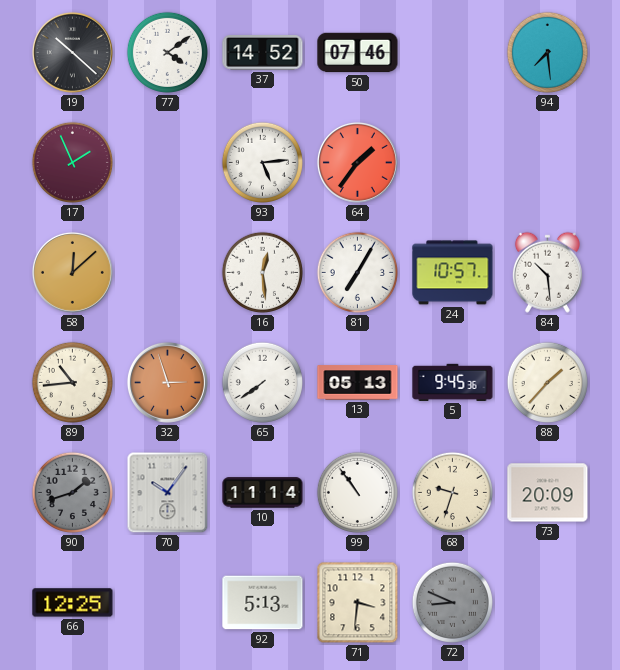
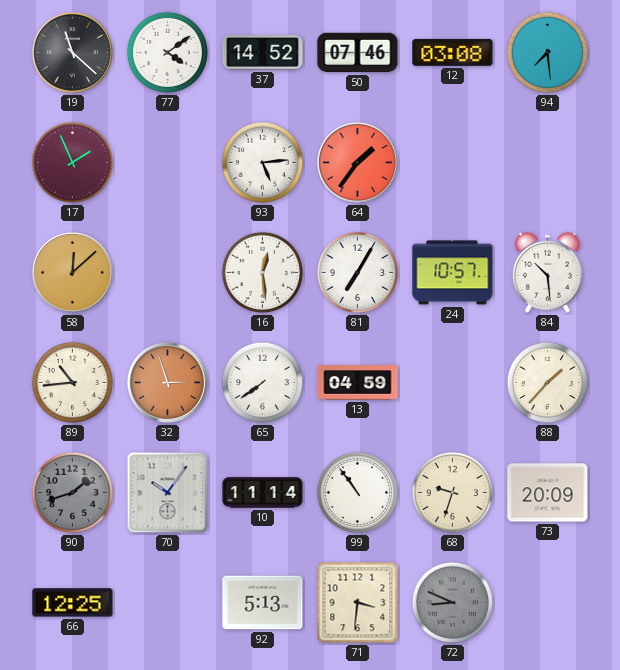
19: 10:22 -> 11:22 (72, 52)
12: none -> 03:08 (453, 52)
13: 05:13 -> 04:59 (358, 383)
5: 9:45 -> none (453, 382)
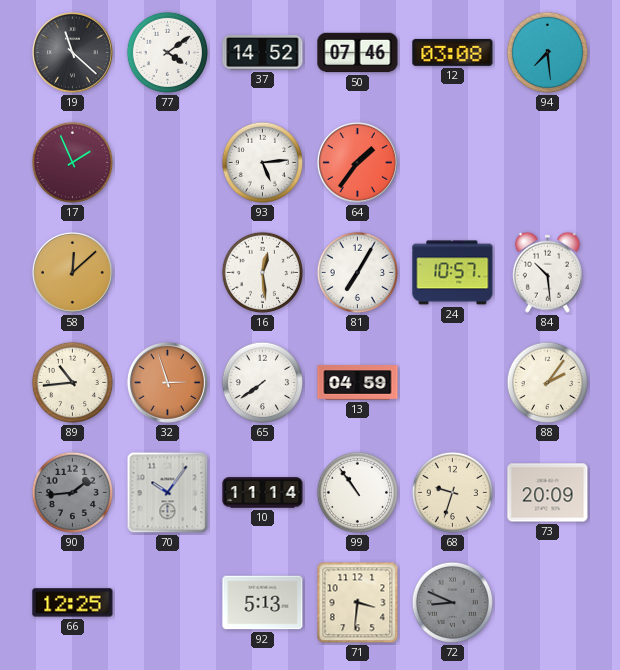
88: 1:37 -> 2:06 (547, 382)
90: 1:42 -> 1:44 (72, 492)
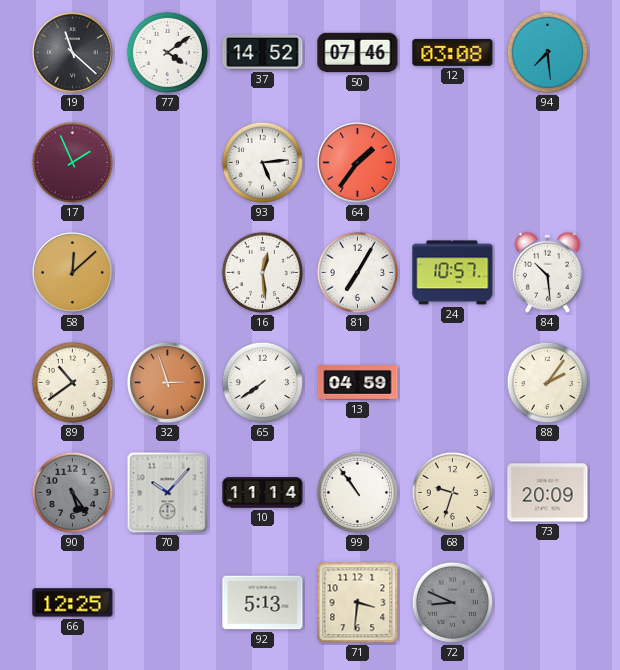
89: 10:44 -> 10:39 (72, 382)
90: 1:44 -> 5:24 (72, 492)
70: 10:06 -> 10:07 (168, 493)
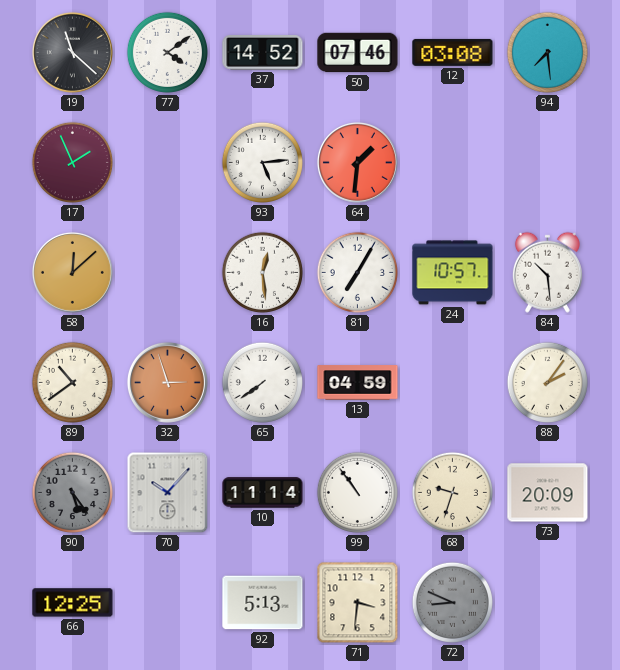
64: 1:36 -> 1:31 (357, 162)
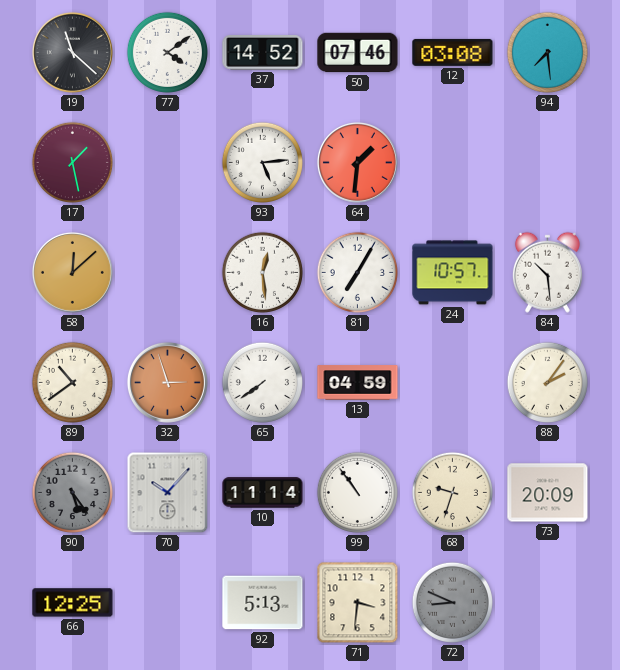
17: 1:56 -> 1:28 (72, 162)
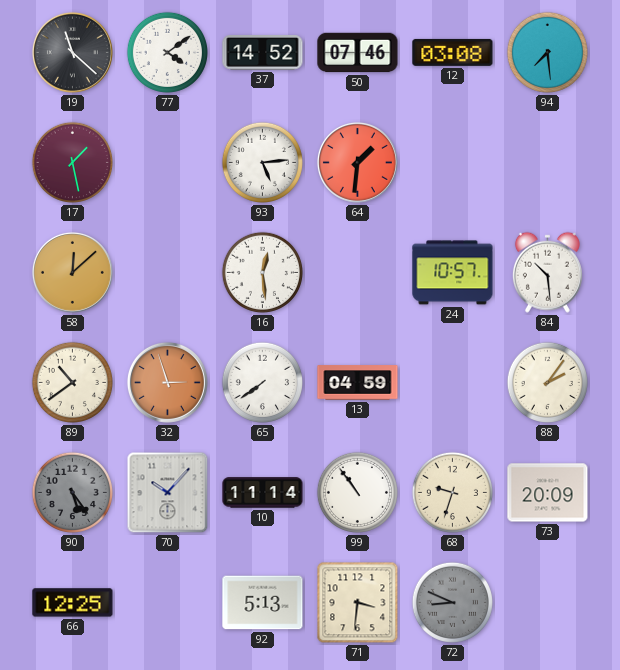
81: 7:05 -> none (357, 272)
